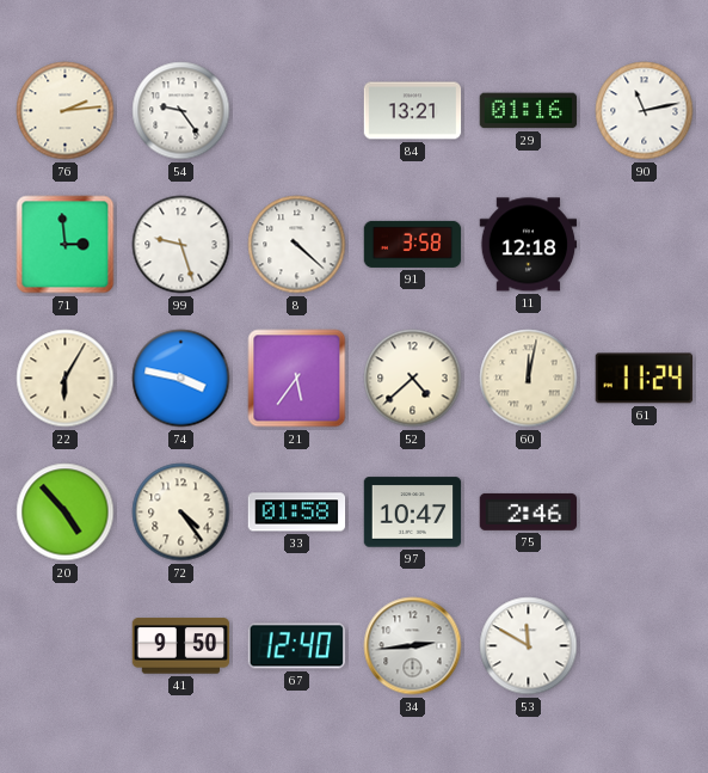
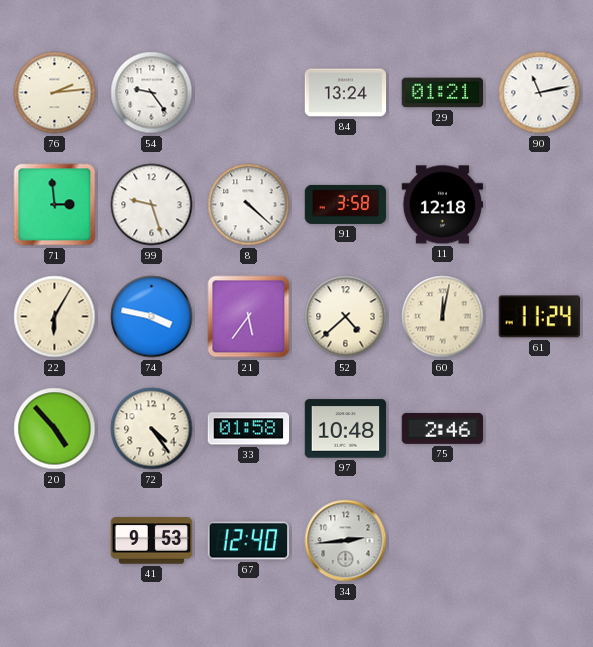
84: 13:21 -> 13:24 (346, 93)
29: 01:16 -> 01:21 (443, 93)
97: 10:47 -> 10:48 (346, 429)
41: 9:50 -> 9:53 (152, 541)
53: 11:50 -> none (529, 646)
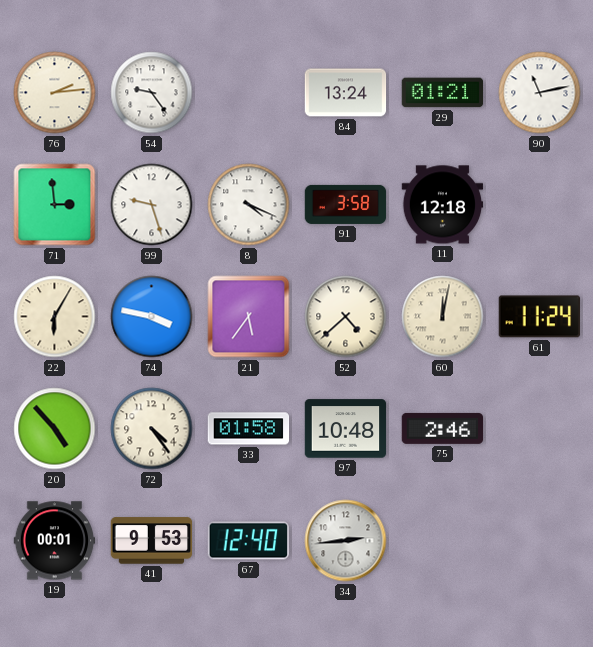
8: 4:22 -> 4:19 (249, 205)
19: none -> 00:01 (55, 541)
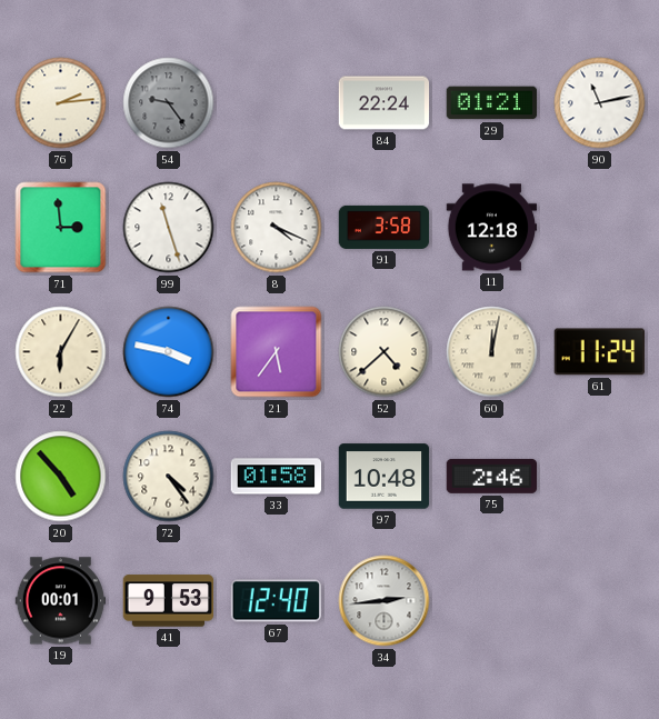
54 dial: white -> grey (169, 103)
84: 13:24 -> 22:24 (385, 103)
99: 9:27 -> 11:27 (169, 228)
